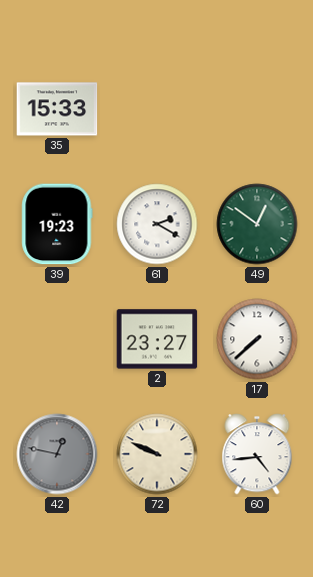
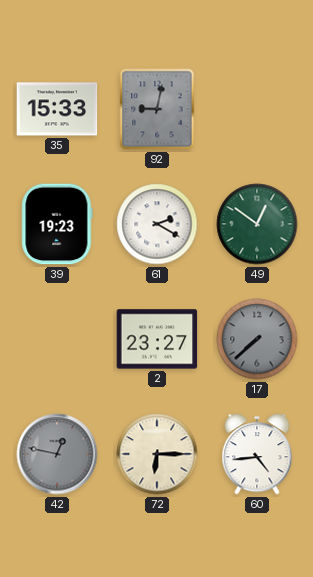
92: none -> 9:02 (157, 109)
17 dial: white -> grey (257, 339)
72: 9:49 -> 6:15 (157, 454)
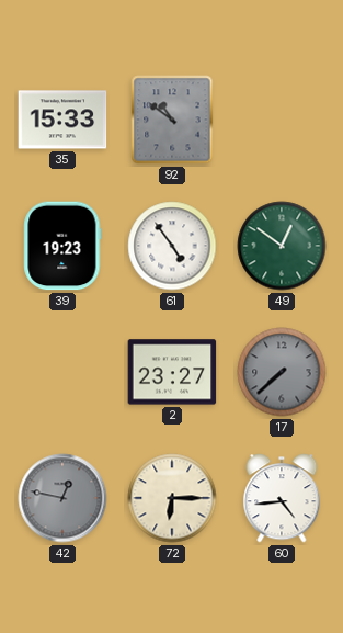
92: 9:02 -> 10:51 (172, 120)
61: 2:20 -> 4:54 (172, 246)
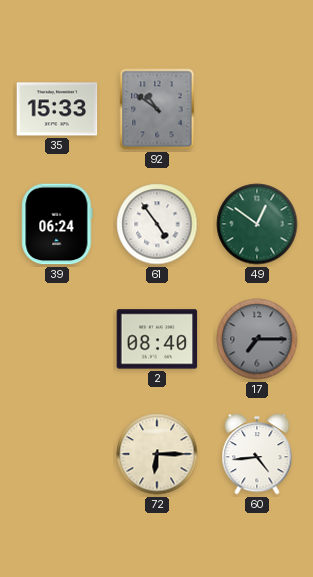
39: 19:23 -> 06:24 (57, 224)
2: 23:27 -> 08:40 (157, 339)
17: 7:38 -> 7:15 (257, 339)
42: 12:47 -> none (62, 498)
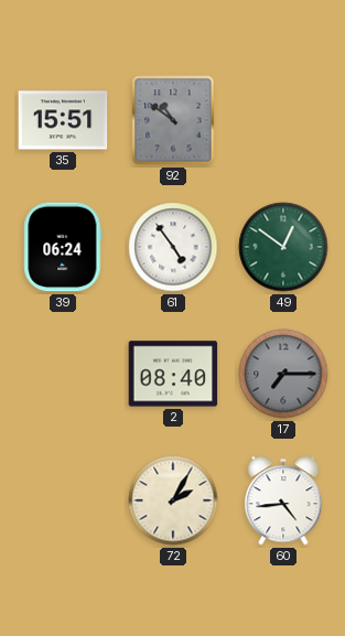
35: 15:33 -> 15:51 (63, 120)
72: 6:15 -> 2:05 (173, 500)
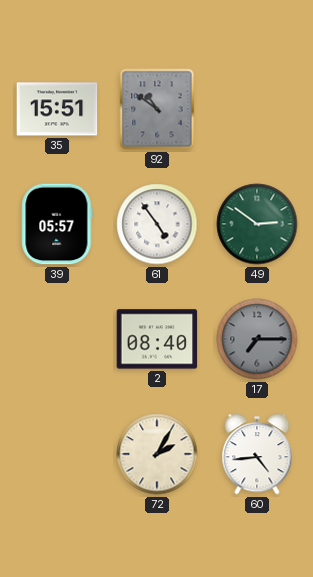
39: 06:24 -> 05:57 (57, 224)
49: 12:51 -> 2:51 (257, 224)
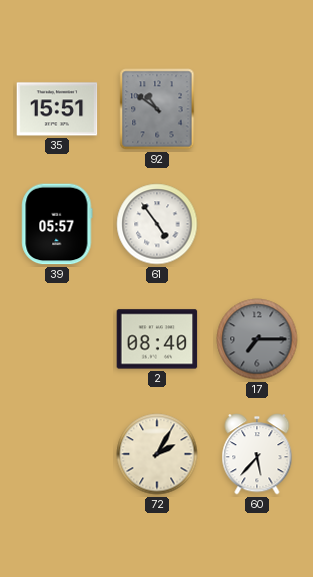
49: 2:51 -> none (257, 224)
60: 4:44 -> 5:37 (257, 454)
